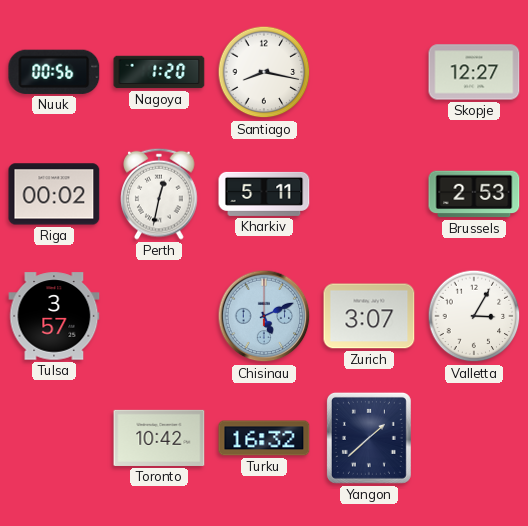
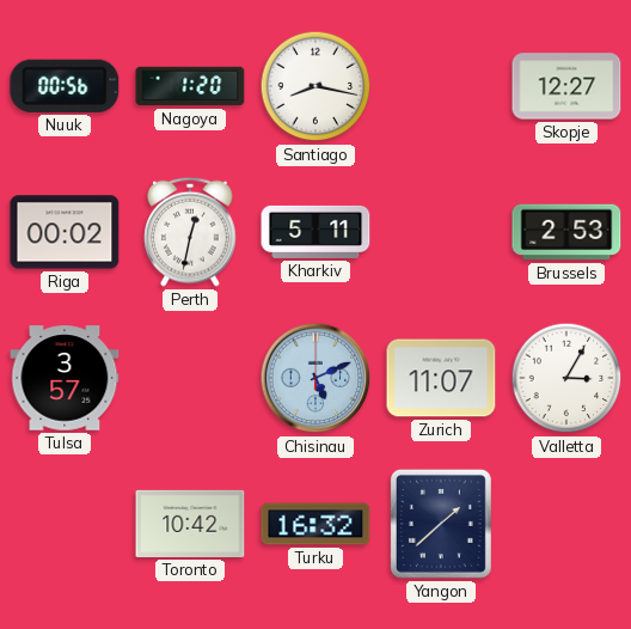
Zurich: 3:07 -> 11:07 (441, 378)
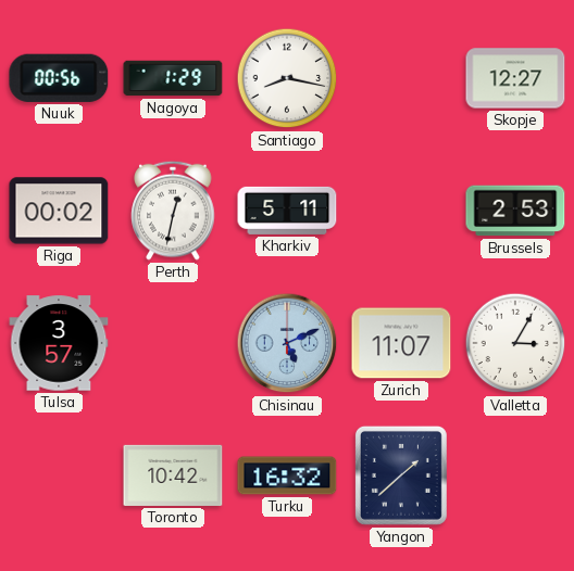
Nagoya: 1:20 -> 1:29 (173, 78)
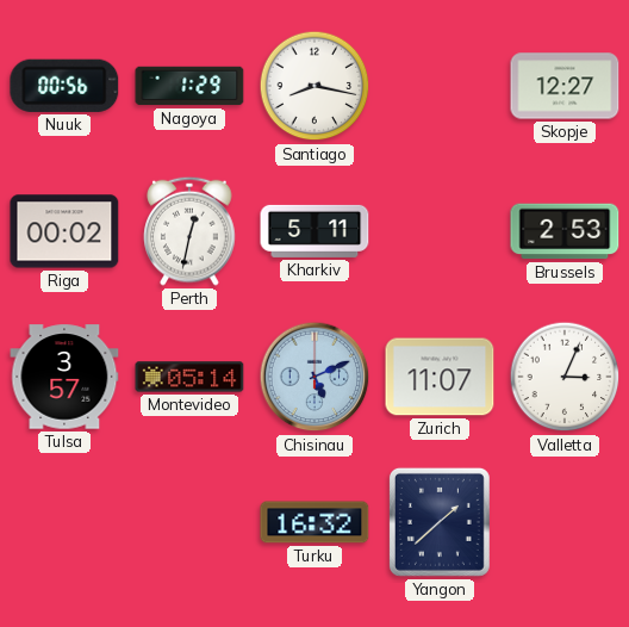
Montevideo: none -> 05:14 (189, 377)
Valletta: 3:05 -> 3:04 (565, 377)
Toronto: 10:42 -> none (173, 475)
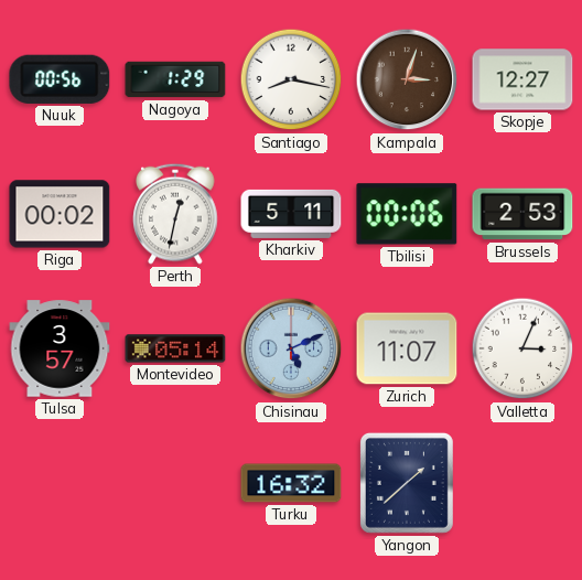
Kampala: none -> 3:03 (407, 79)
Tbilisi: none -> 00:06 (407, 214)
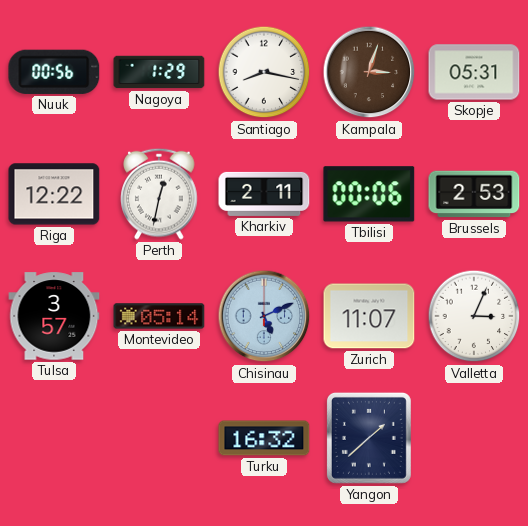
Skopje: 12:27 -> 05:31 (474, 72)
Riga: 00:02 -> 12:22 (54, 194)
Kharkiv: 5:11 -> 2:11 (264, 194)
